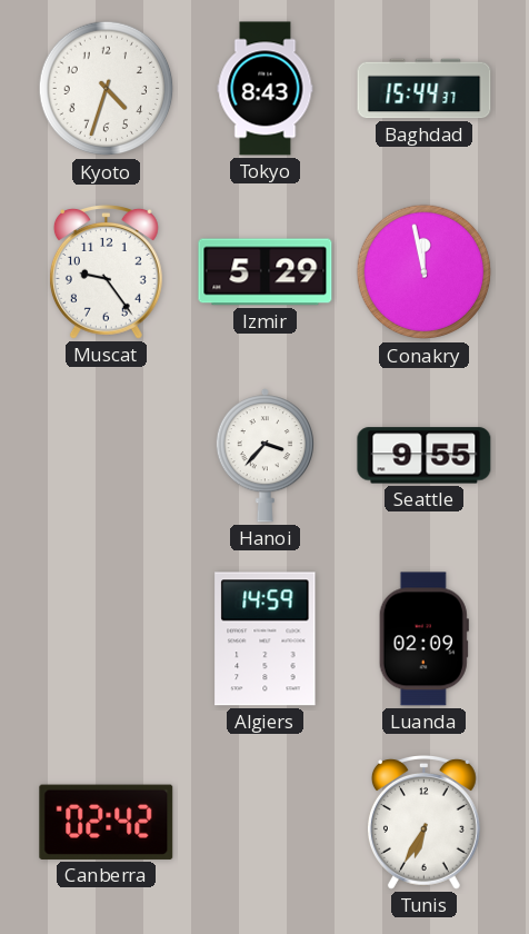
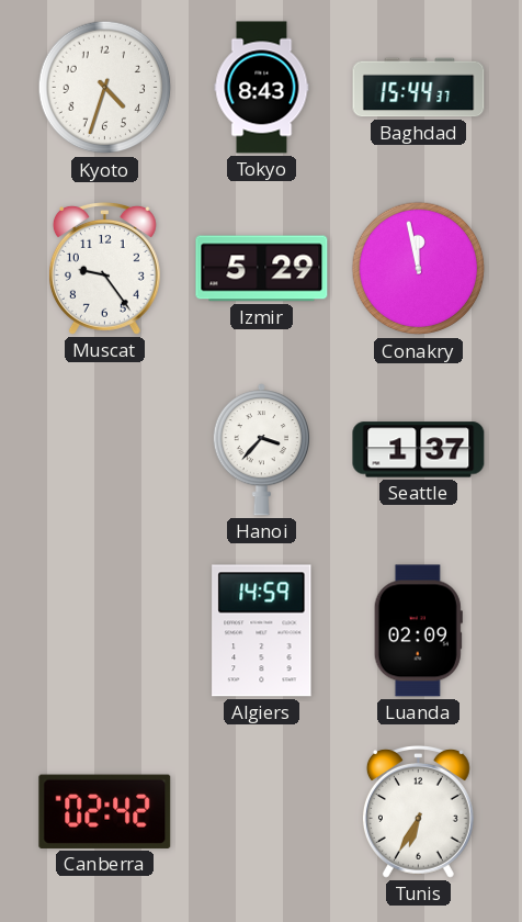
Seattle: 9:55 -> 1:37 (419, 450)
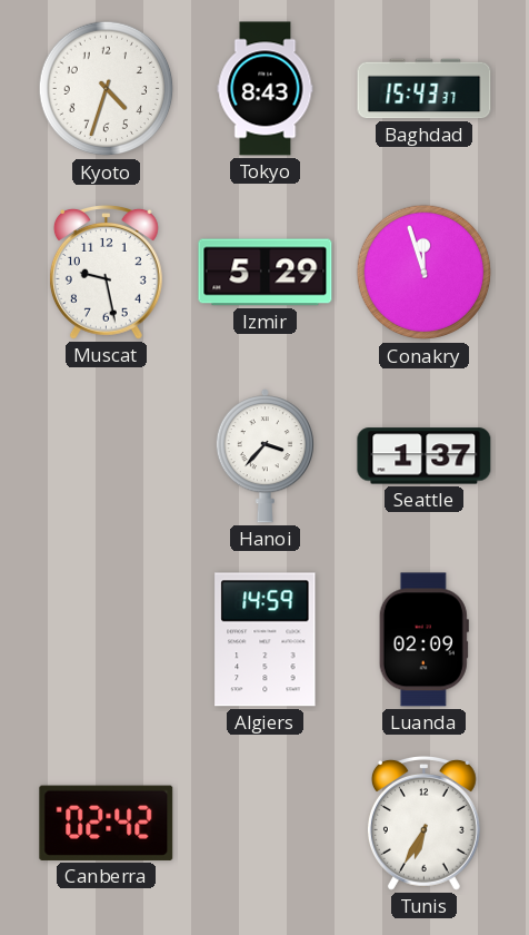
Baghdad: 15:44 -> 15:43 (425, 89)
Muscat: 9:24 -> 9:28 (106, 273)
Conakry: 11:58 -> 11:57 (425, 273)
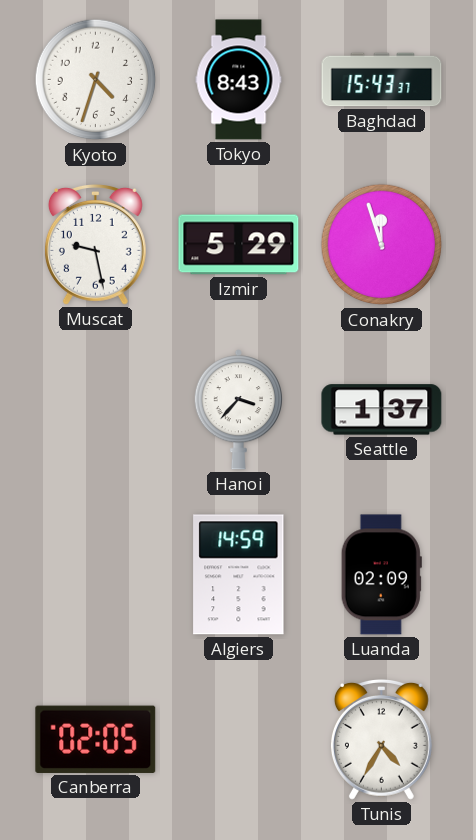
Canberra: 02:42 -> 02:05 (96, 739)
Tunis: 6:35 -> 4:35 (381, 740)
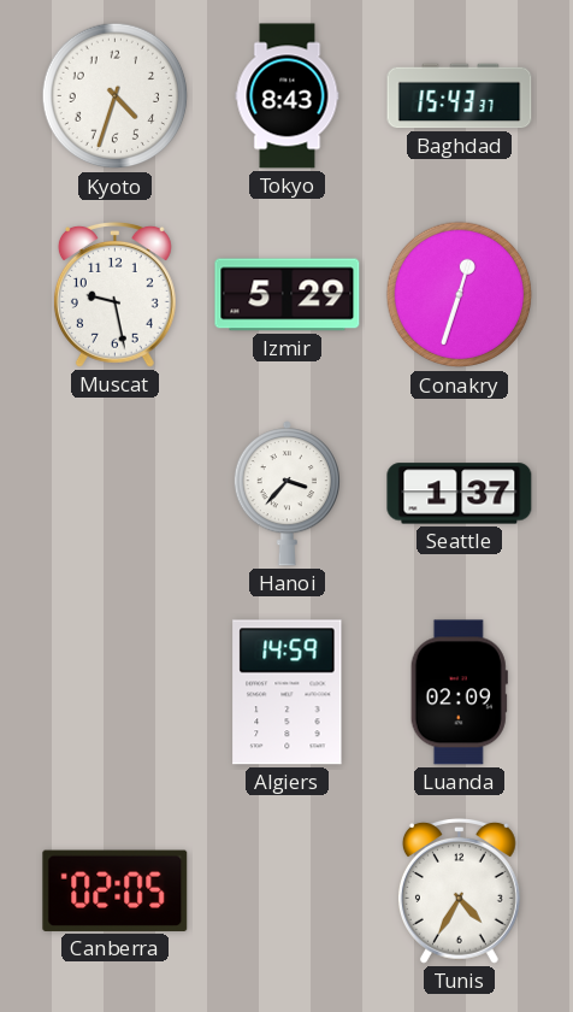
Conakry: 11:57 -> 12:33 (460, 295)
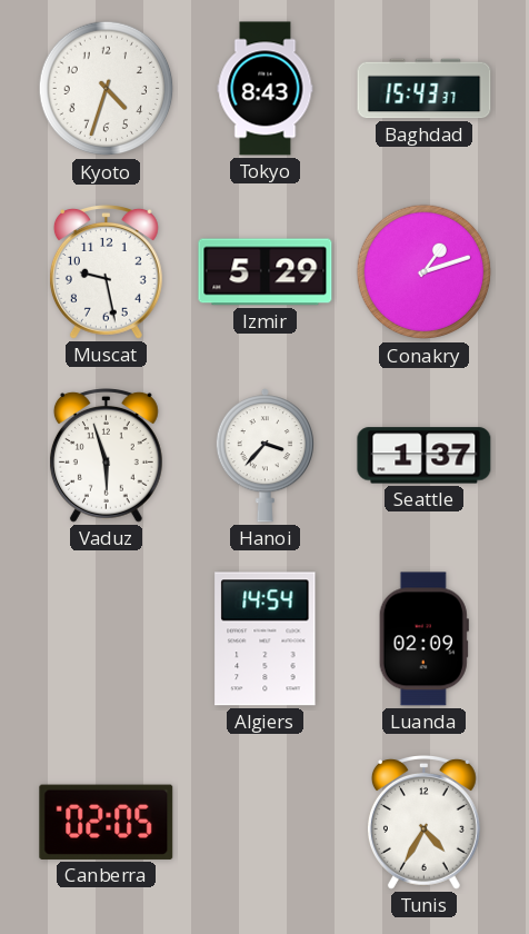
Conakry: 12:33 -> 1:12 (425, 272)
Vaduz: none -> 5:57 (106, 456)
Algiers: 14:59 -> 14:54 (266, 639)
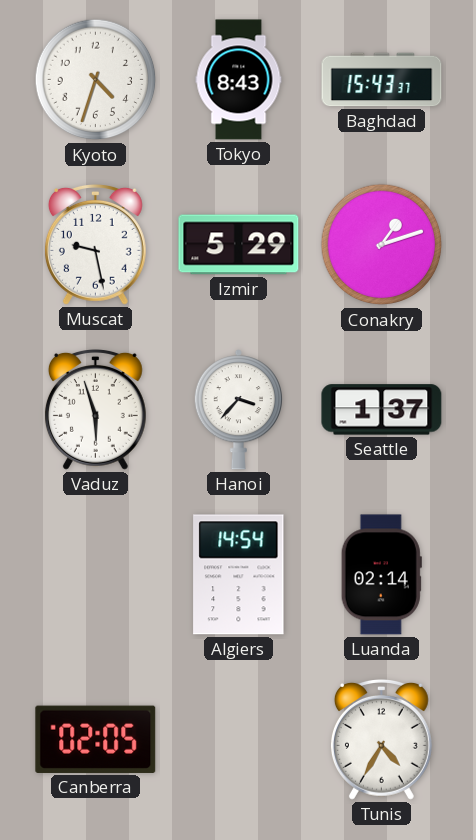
Luanda: 02:09 -> 02:14 (381, 575)
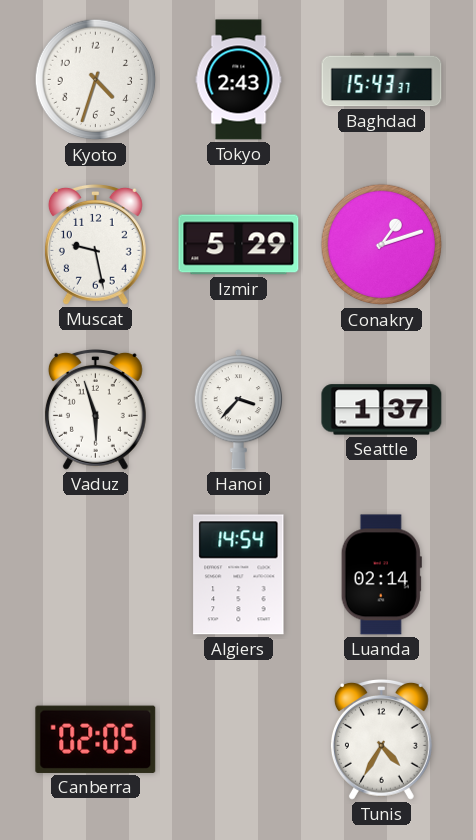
Tokyo: 8:43 -> 2:43 (239, 80)
